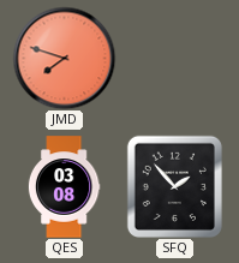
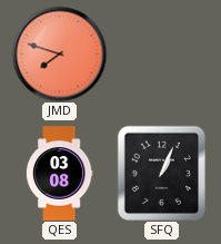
SFQ: 1:53 -> 1:04 (161, 173)
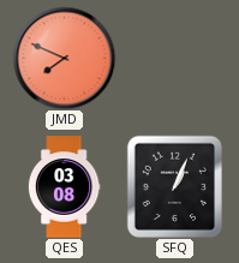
JMD: 7:48 -> 7:49 (64, 58)
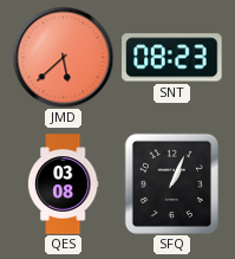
JMD: 7:49 -> 5:38 (63, 57)
SNT: none -> 08:23 (172, 58)
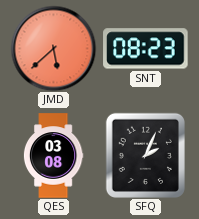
SFQ: 1:04 -> 2:04 (145, 155)
